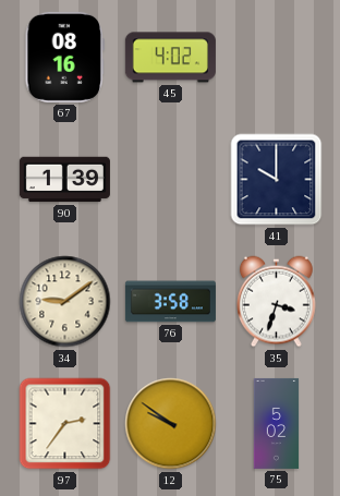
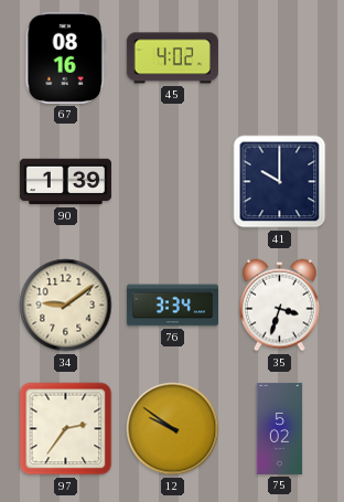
76: 3:58 -> 3:34 (172, 306)
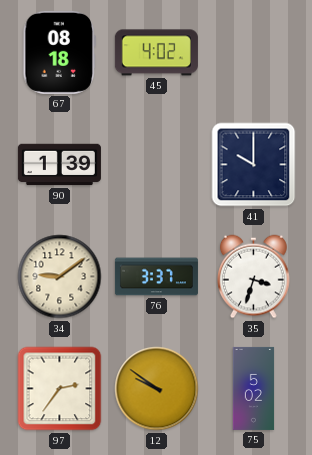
67: 08:16 -> 08:18 (59, 52)
76: 3:34 -> 3:37 (156, 277)
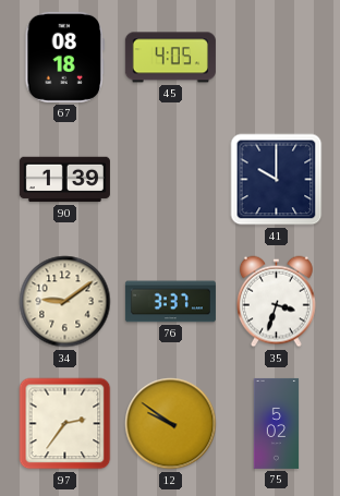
45: 4:02 -> 4:05 (170, 58)
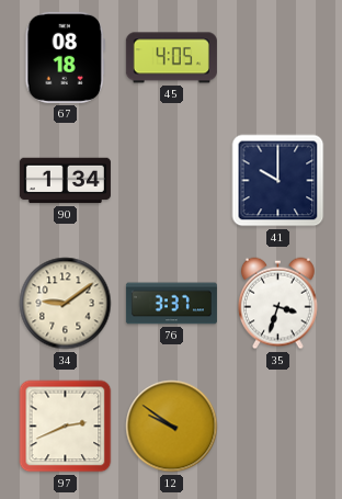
90: 1:39 -> 1:34 (65, 181)
97: 2:36 -> 2:41 (66, 427)
75: 5:02 -> none (277, 423)
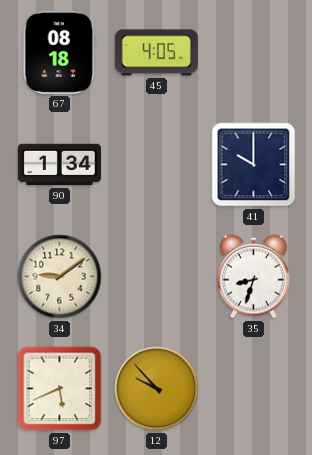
76: 3:37 -> none (171, 304)
35: 3:33 -> 8:33 (254, 277)
97: 2:41 -> 5:41 (60, 389)
12: 9:51 -> 9:53 (157, 389)
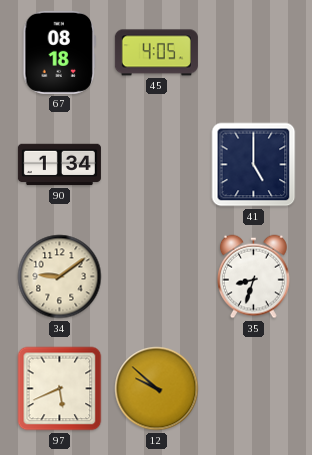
41: 10:00 -> 5:00 (254, 165)
12: 9:53 -> 9:52 (157, 389)
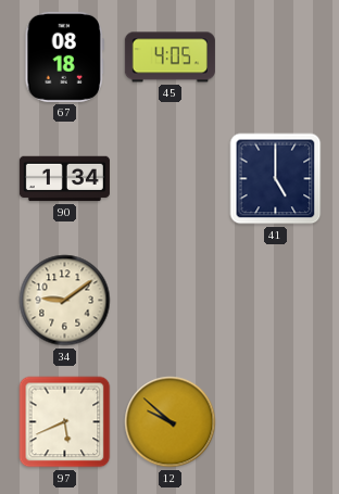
35: 8:33 -> none (254, 277)
